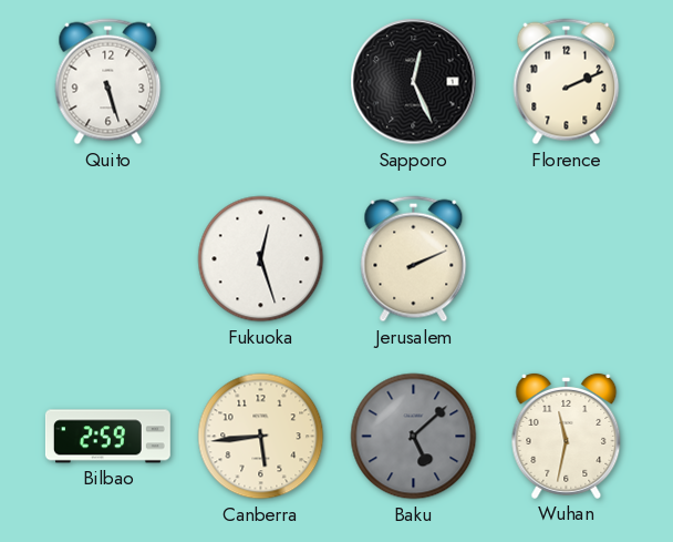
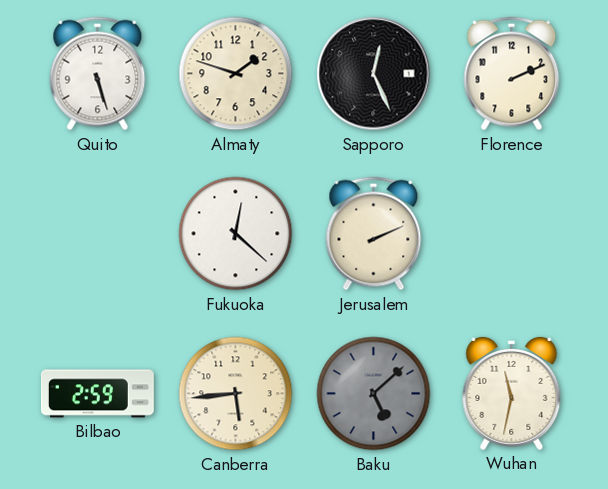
Almaty: none -> 1:48 (236, 74)
Fukuoka: 12:27 -> 12:22 (236, 234)
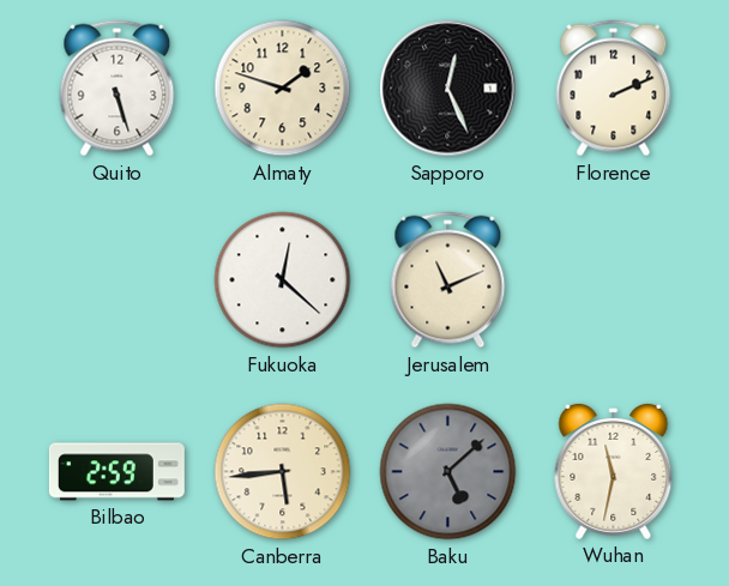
Jerusalem: 2:11 -> 11:11 (448, 280)
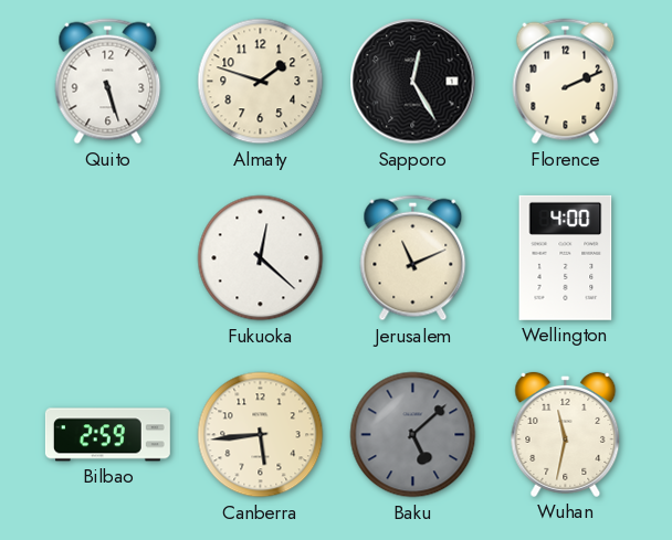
Sapporo: 12:26 -> 12:25 (413, 82)
Wellington: none -> 4:00 (566, 257)
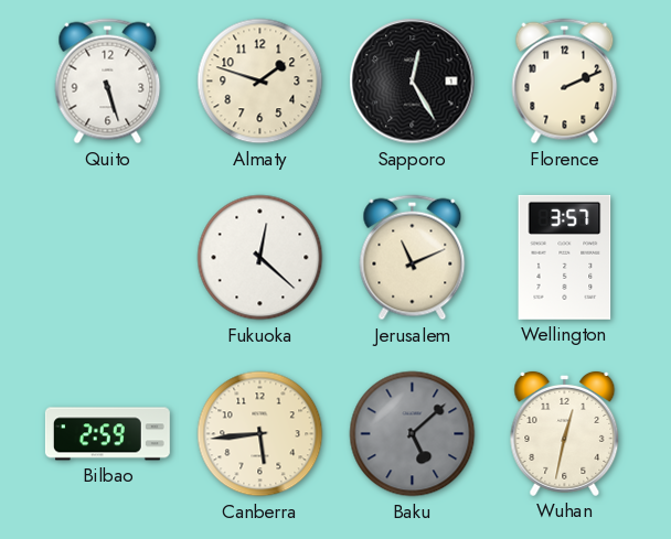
Wellington: 4:00 -> 3:57 (565, 257)
Wuhan: 11:32 -> 12:32 (565, 433)
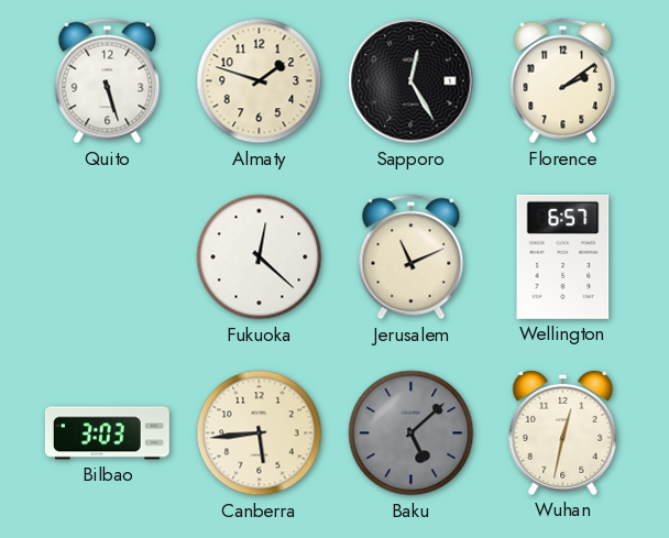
Florence: 2:11 -> 2:09 (563, 81)
Wellington: 3:57 -> 6:57 (563, 256)
Bilbao: 2:59 -> 3:03 (107, 433)
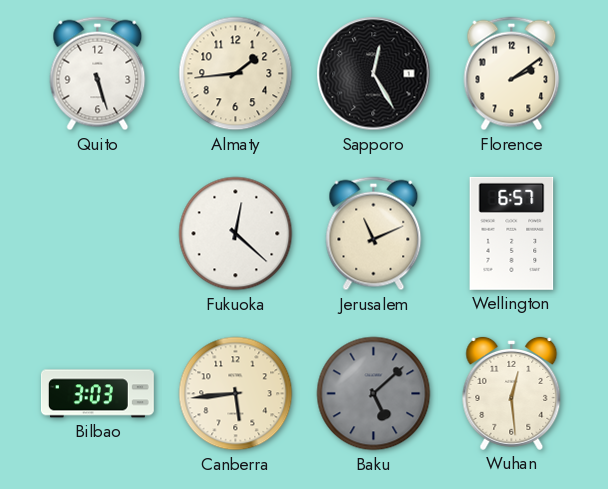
Almaty: 1:48 -> 1:44 (236, 74)
Wuhan: 12:32 -> 12:29 (512, 393)
